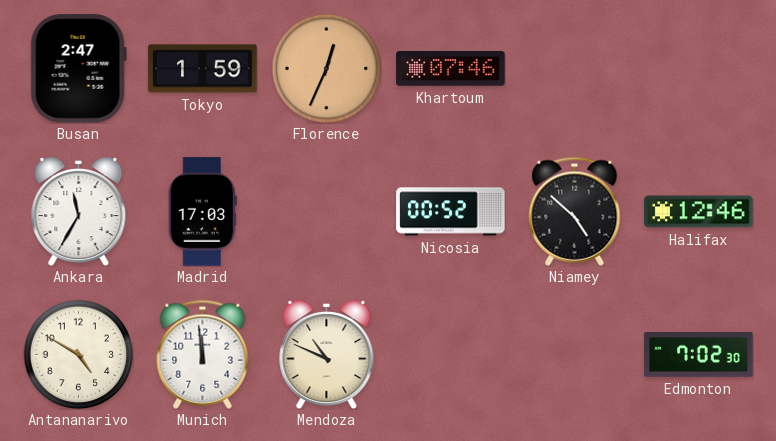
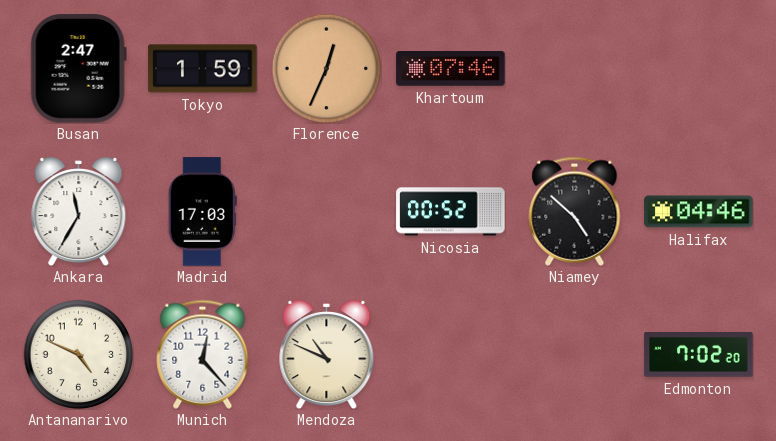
Halifax: 12:46 -> 04:46 (699, 212)
Antananarivo: 4:50 -> 4:49 (78, 354)
Munich: 11:59 -> 12:23 (203, 354)
Edmonton: 7:02:30 -> 7:02:20 (699, 355)
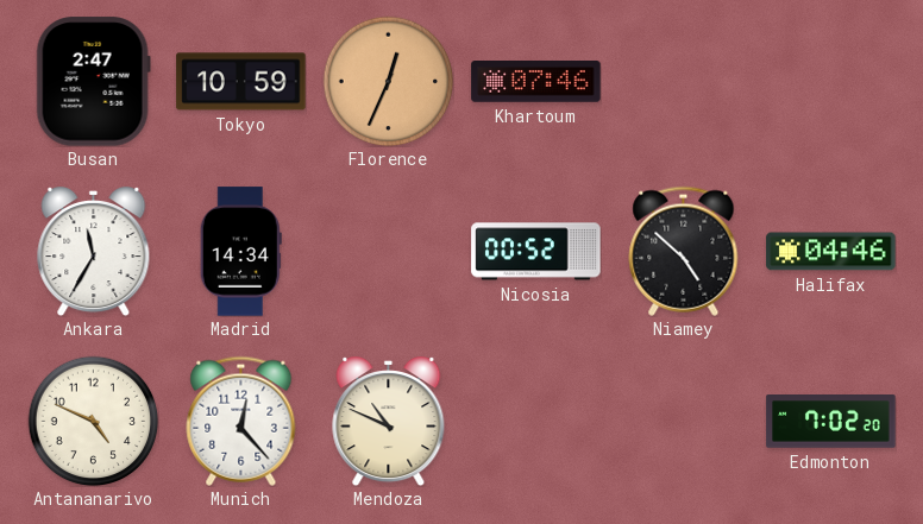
Tokyo: 1:59 -> 10:59 (241, 82)
Madrid: 17:03 -> 14:34 (240, 252)
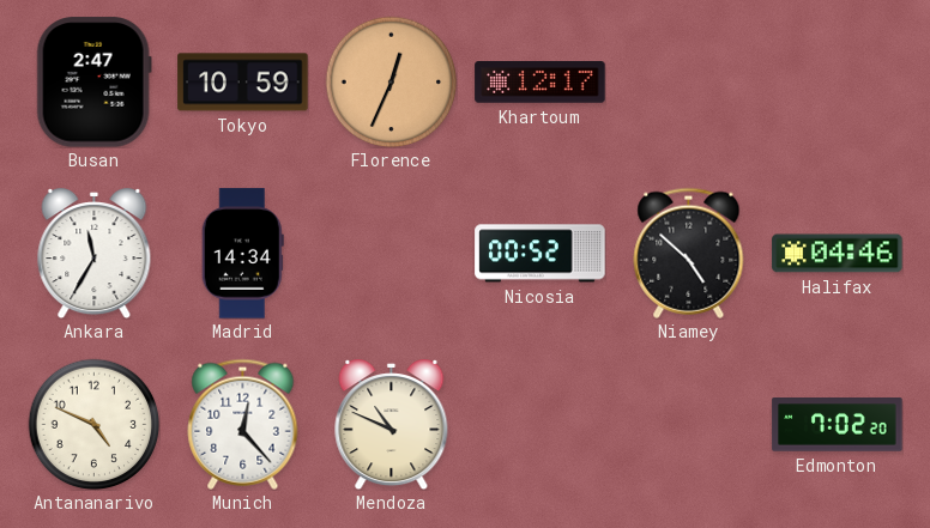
Khartoum: 07:46 -> 12:17 (541, 83)
